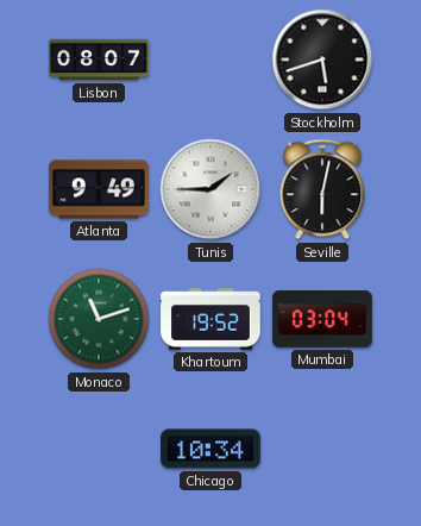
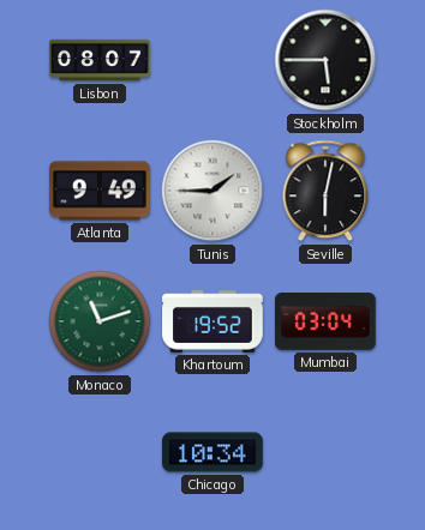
Stockholm: 5:42 -> 5:45 (325, 60)
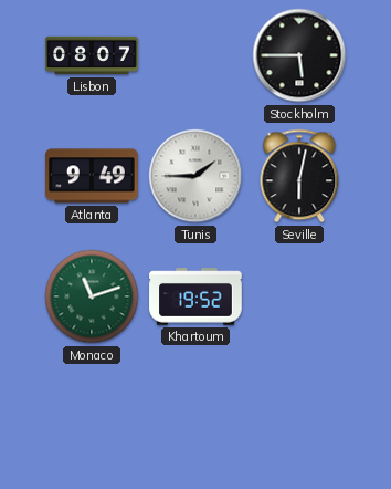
Mumbai: 03:04 -> none (325, 321)
Chicago: 10:34 -> none (212, 452)
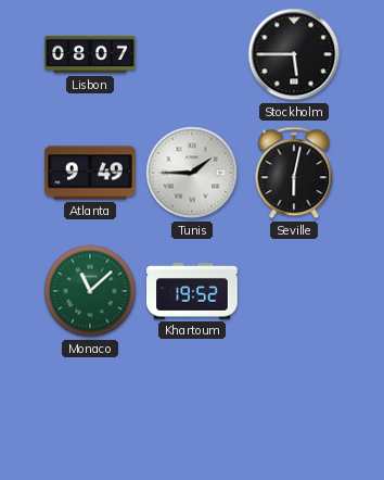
Monaco: 11:12 -> 11:08 (90, 291)
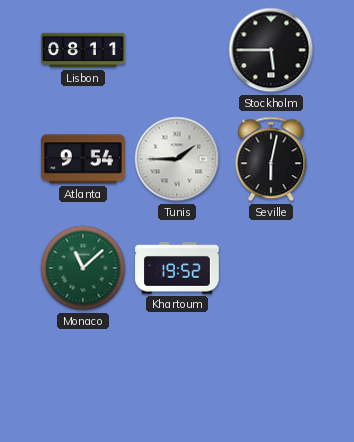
Lisbon: 08:07 -> 08:11 (83, 50)
Atlanta: 9:49 -> 9:54 (83, 159)
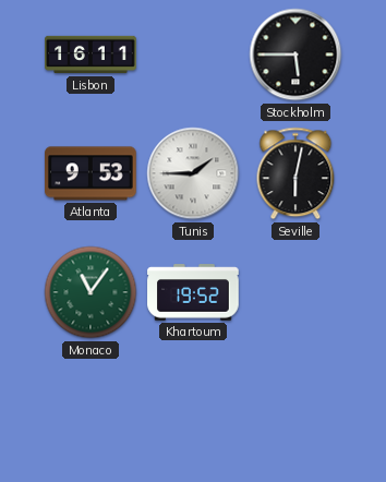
Lisbon: 08:11 -> 16:11 (91, 55)
Atlanta: 9:54 -> 9:53 (91, 173)
Monaco: 11:08 -> 11:06 (91, 292)
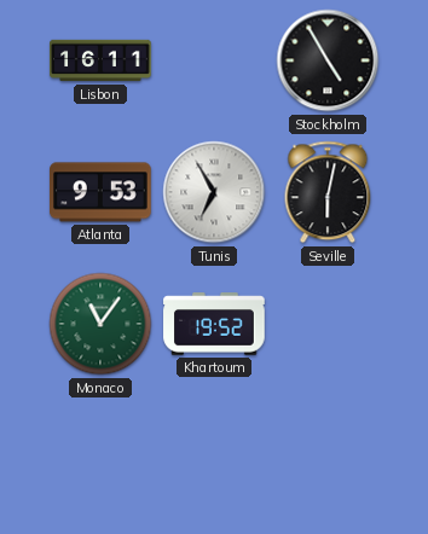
Stockholm: 5:45 -> 4:55 (328, 60)
Tunis: 1:45 -> 6:55 (214, 192)
